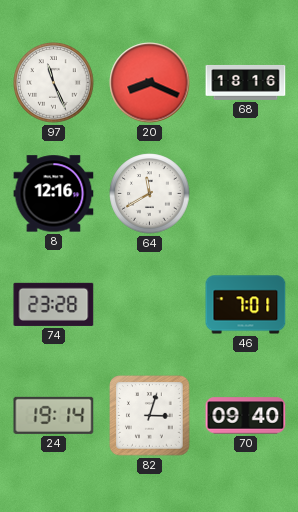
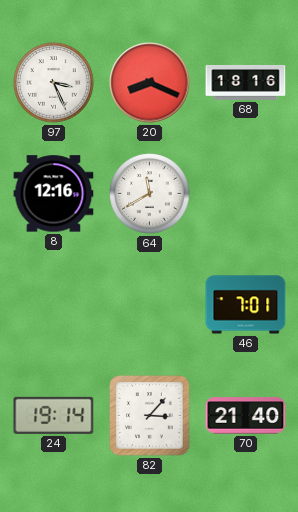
97: 11:26 -> 3:26 (54, 83)
74: 23:28 -> none (54, 304)
82: 3:03 -> 3:07 (150, 416)
70: 09:40 -> 21:40 (246, 416)
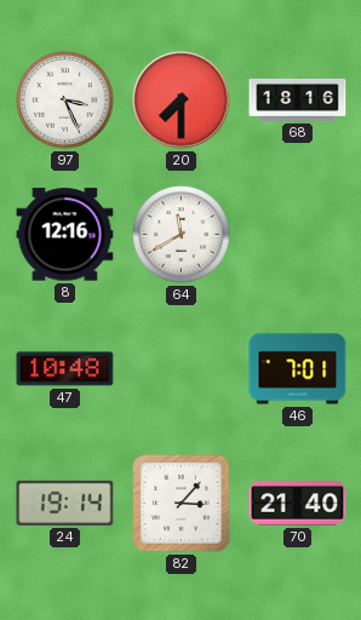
20: 8:19 -> 7:30 (182, 101)
47: none -> 10:48 (65, 369)
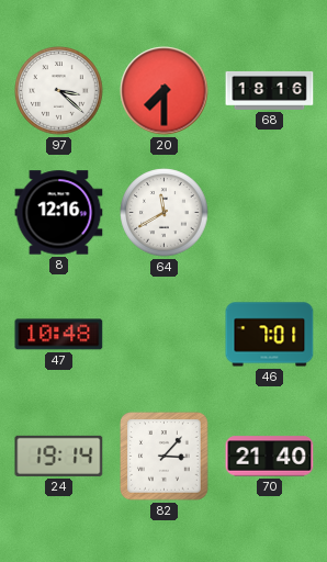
97: 3:26 -> 3:22 (59, 91)
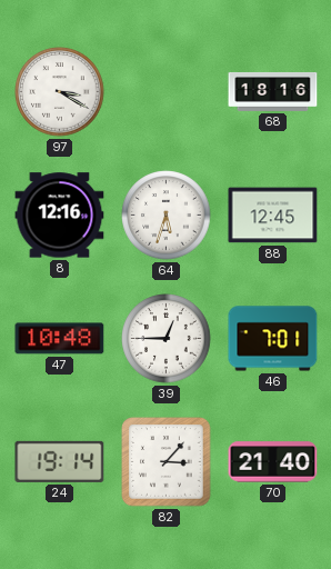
97: 3:22 -> 3:20 (60, 92)
20: 7:30 -> none (165, 91)
64: 11:40 -> 5:33 (167, 216)
88: none -> 12:45 (273, 216)
39: none -> 12:45 (167, 339)
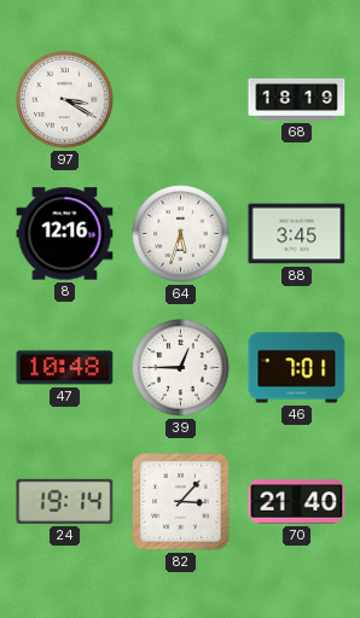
68: 18:16 -> 18:19 (297, 99)
88: 12:45 -> 3:45 (297, 234)
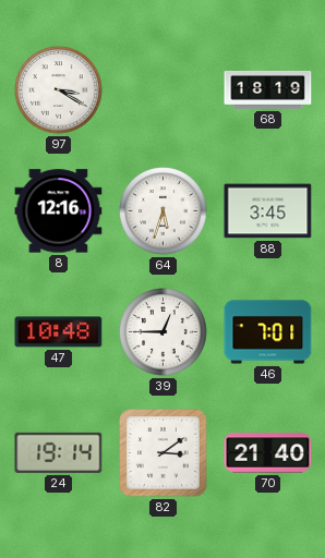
82: 3:07 -> 3:09 (164, 453)
